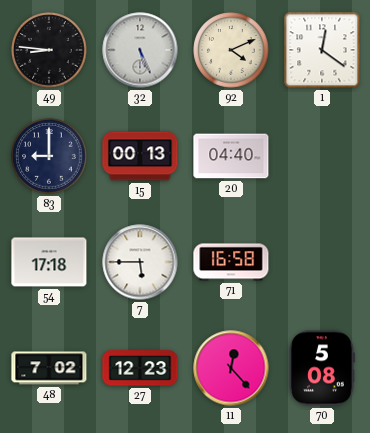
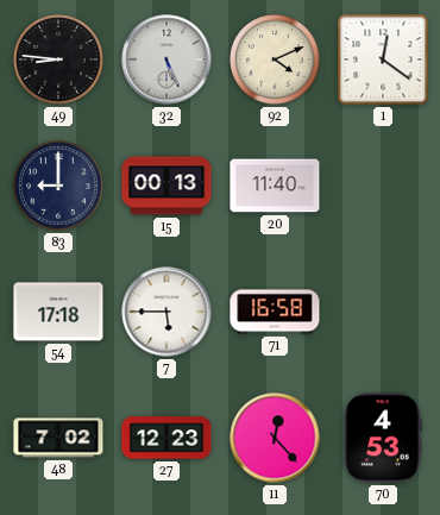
20: 04:40 -> 11:40 (275, 186)
70: 5:08 -> 4:53 (383, 438)
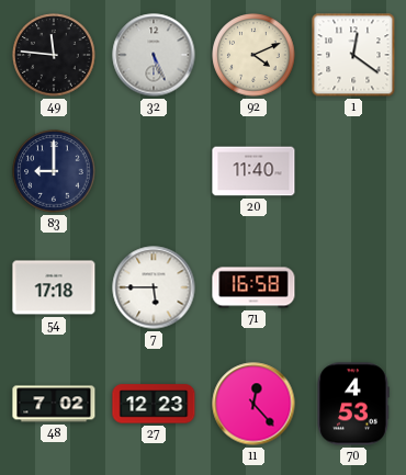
49: 8:46 -> 11:46 (54, 55)
15: 00:13 -> none (166, 186)
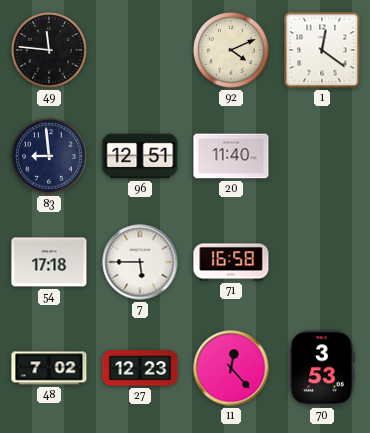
32: 5:26 -> none (154, 55)
83: 9:00 -> 8:59 (49, 156)
96: none -> 12:51 (140, 156)
70: 4:53 -> 3:53 (322, 368)
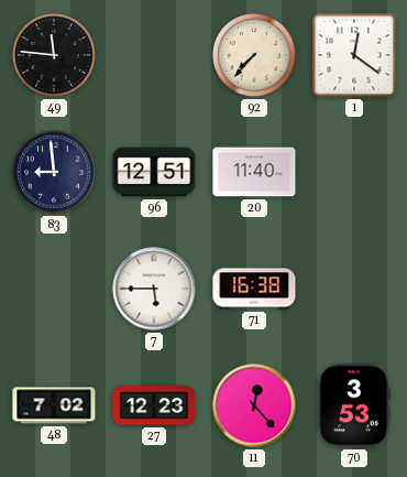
92: 4:11 -> 7:37 (254, 55)
54: 17:18 -> none (49, 262)
71: 16:58 -> 16:38 (254, 289)
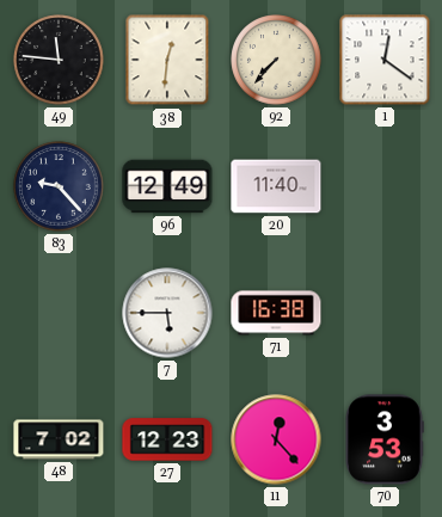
38: none -> 12:31 (167, 60)
83: 8:59 -> 9:23 (59, 186)
96: 12:51 -> 12:49 (167, 186)
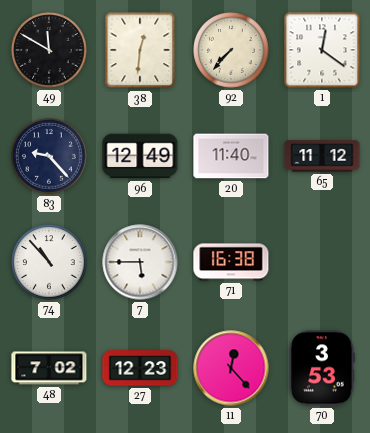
49: 11:46 -> 11:50 (49, 50)
65: none -> 11:12 (322, 156)
74: none -> 10:53 (49, 262)
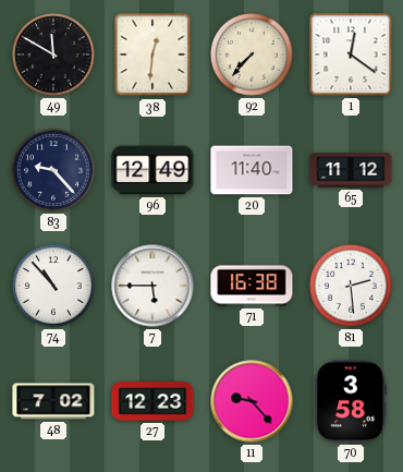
81: none -> 2:29 (351, 286)
11: 12:23 -> 9:23 (252, 401)
70: 3:53 -> 3:58 (351, 401)
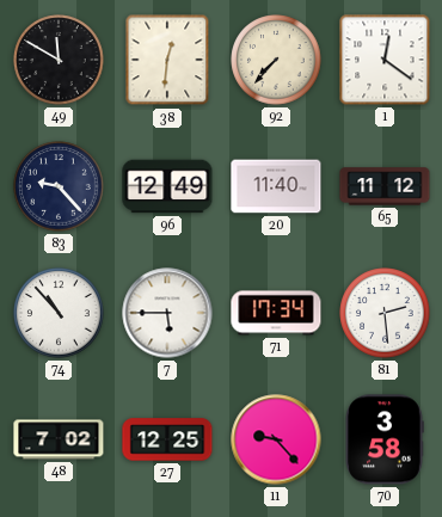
71: 16:38 -> 17:34 (276, 313)
27: 12:23 -> 12:25 (167, 439)
